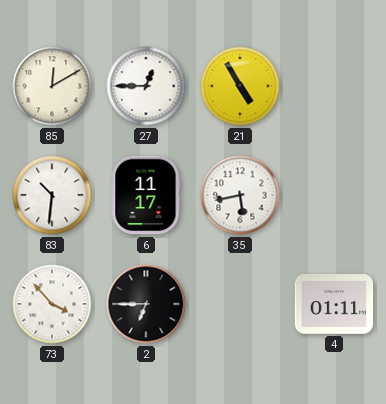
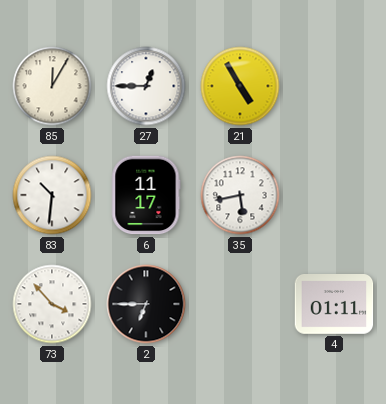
85: 12:10 -> 12:05 (52, 86)
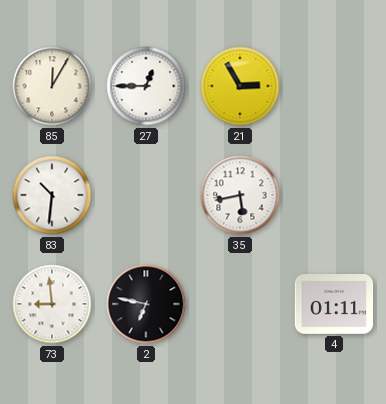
21: 4:55 -> 2:55 (240, 86)
6: 11:17 -> none (146, 195)
73: 3:53 -> 8:59 (52, 304)
2: 6:45 -> 6:47 (146, 304)
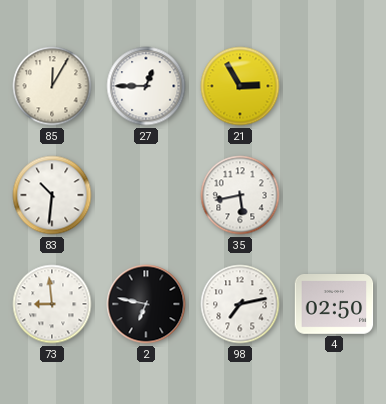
98: none -> 7:13 (240, 304)
4: 01:11 -> 02:50 (334, 305)
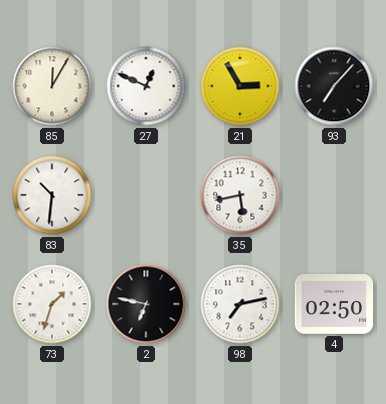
27: 12:45 -> 12:49 (146, 86)
93: none -> 7:07 (334, 86)
73: 8:59 -> 1:33 (52, 304)
